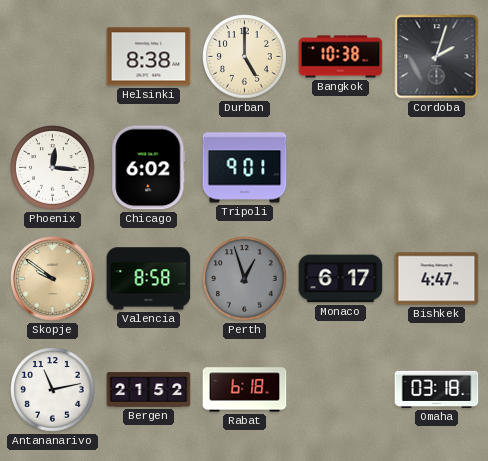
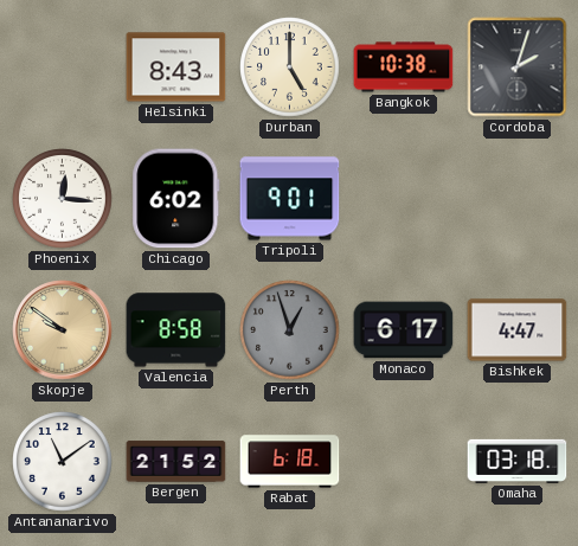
Helsinki: 8:38 -> 8:43 (176, 68)
Antananarivo: 11:13 -> 11:09 (63, 462)
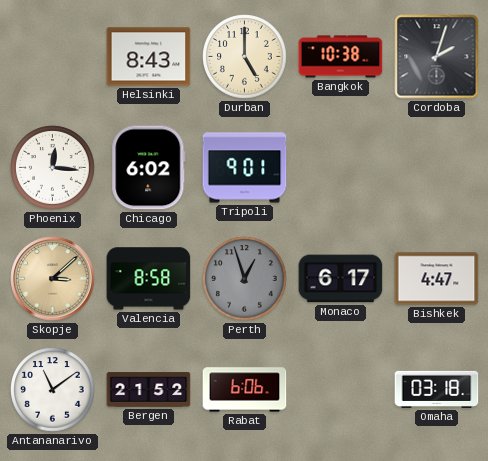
Skopje: 9:51 -> 3:08 (53, 279)
Rabat: 6:18 -> 6:06 (245, 390)
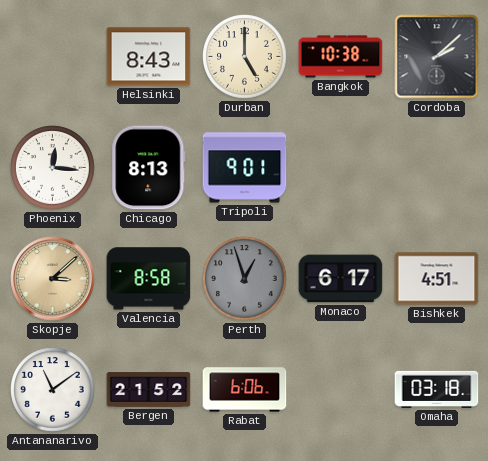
Cordoba: 2:03 -> 2:08 (437, 57)
Chicago: 6:02 -> 8:13 (149, 168)
Bishkek: 4:47 -> 4:51 (437, 279)
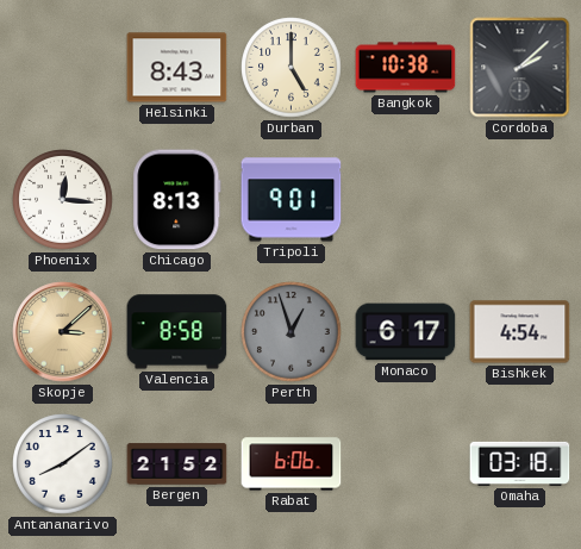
Bishkek: 4:51 -> 4:54 (520, 332)
Antananarivo: 11:09 -> 8:09 (63, 464)
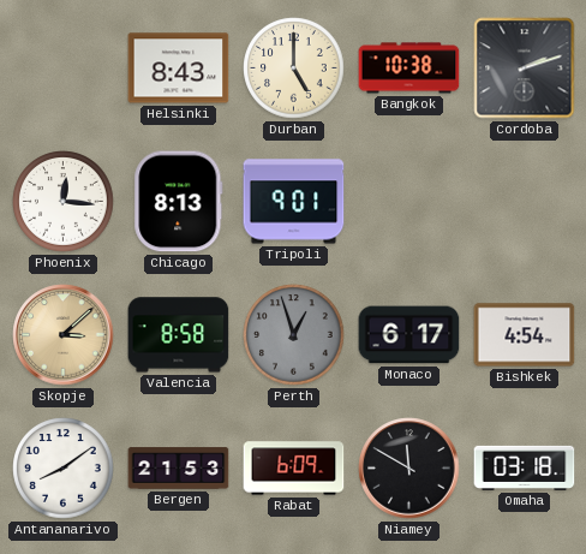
Cordoba: 2:08 -> 2:12 (525, 68)
Bergen: 21:52 -> 21:53 (179, 469)
Rabat: 6:06 -> 6:09 (294, 469)
Niamey: none -> 11:50 (409, 469)
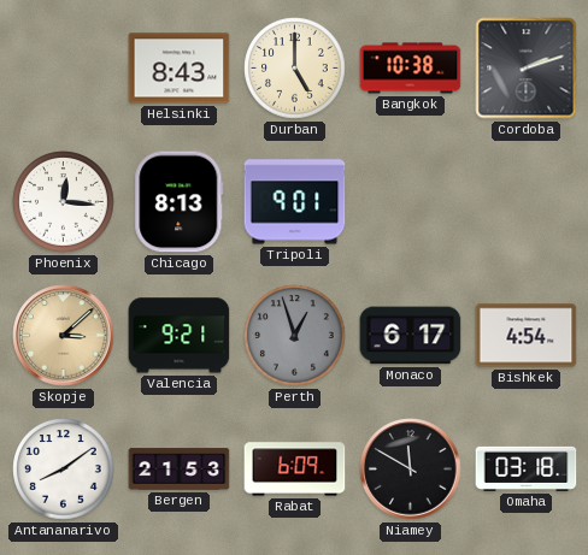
Valencia: 8:58 -> 9:21 (180, 336)
